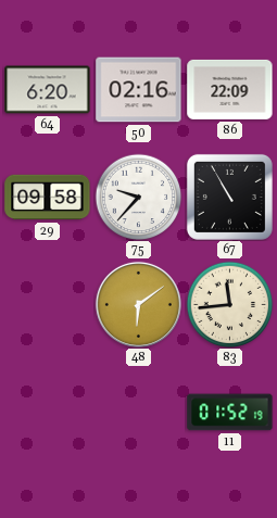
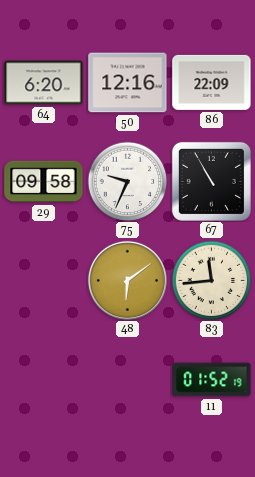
50: 02:16 -> 12:16 (128, 83)
75: 9:37 -> 9:34 (127, 181)
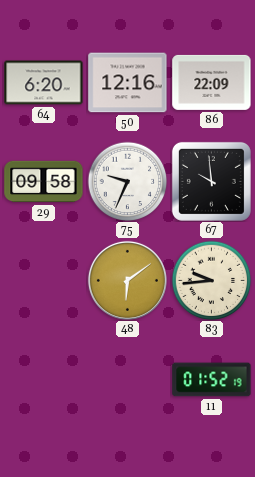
67: 10:55 -> 9:59 (211, 181)
83: 11:44 -> 9:44 (211, 280)
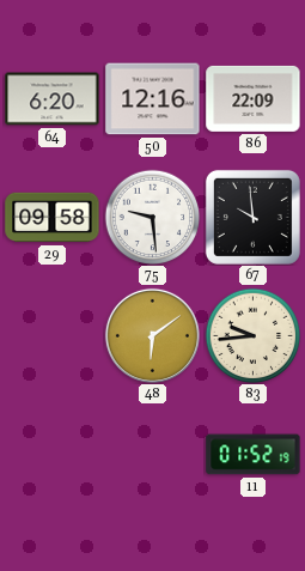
75: 9:34 -> 9:29 (152, 217)
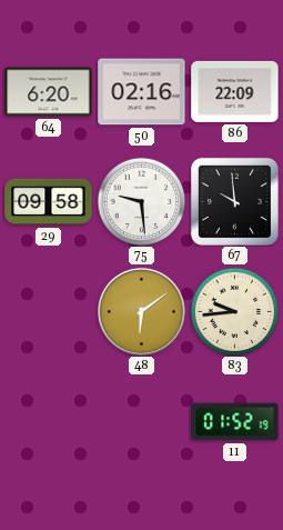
50: 12:16 -> 02:16 (142, 92)
